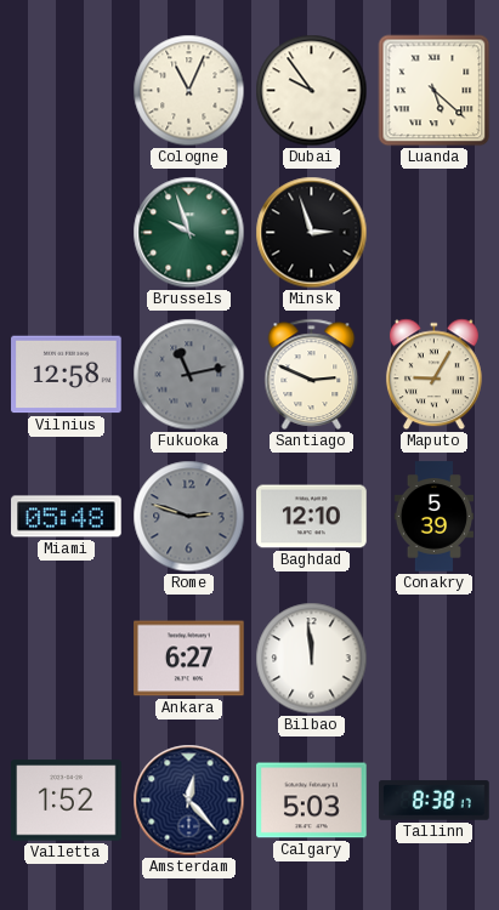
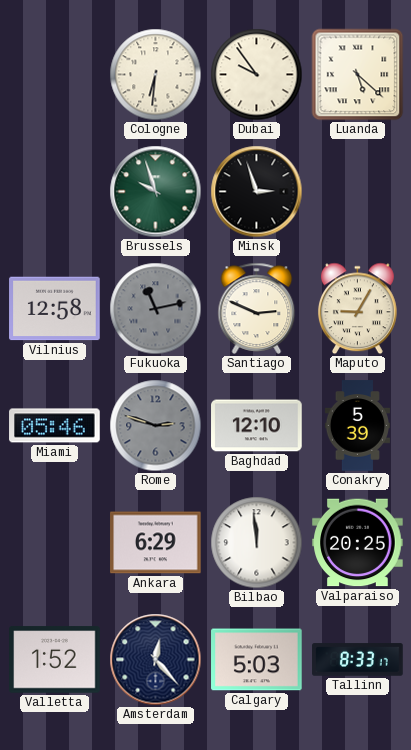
Cologne: 11:04 -> 6:31 (156, 75)
Miami: 05:48 -> 05:46 (55, 426)
Ankara: 6:27 -> 6:29 (156, 543)
Valparaiso: none -> 20:25 (358, 543)
Tallinn: 8:38 -> 8:33 (358, 660)
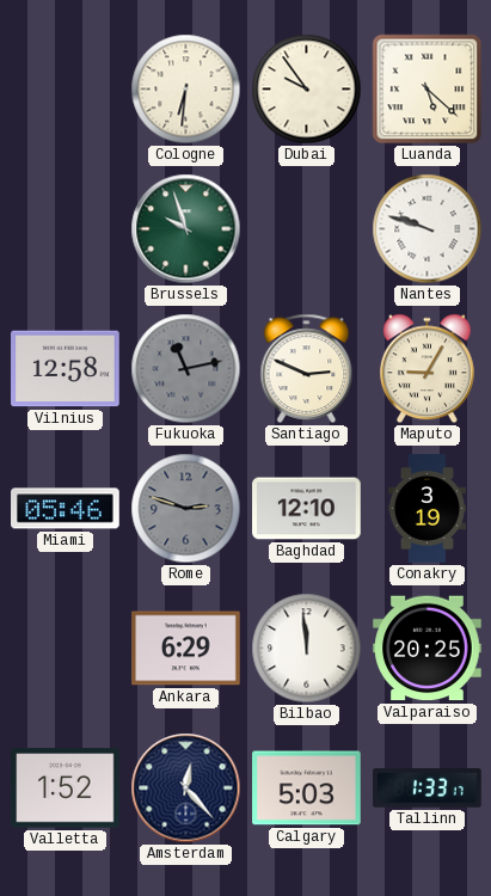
Minsk: 2:57 -> none (257, 192)
Nantes: none -> 9:48 (428, 229)
Conakry: 5:39 -> 3:19 (426, 509)
Tallinn: 8:33 -> 1:33 (428, 788)
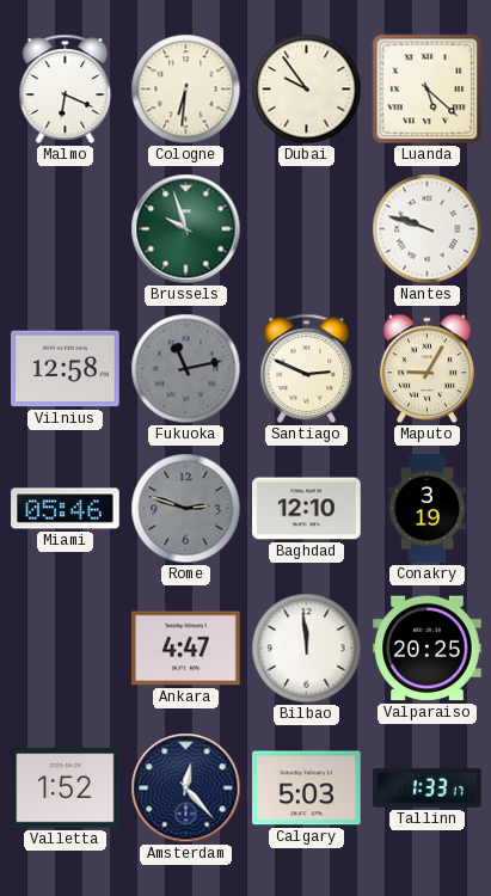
Malmo: none -> 6:19 (66, 88)
Ankara: 6:29 -> 4:47 (186, 649)
